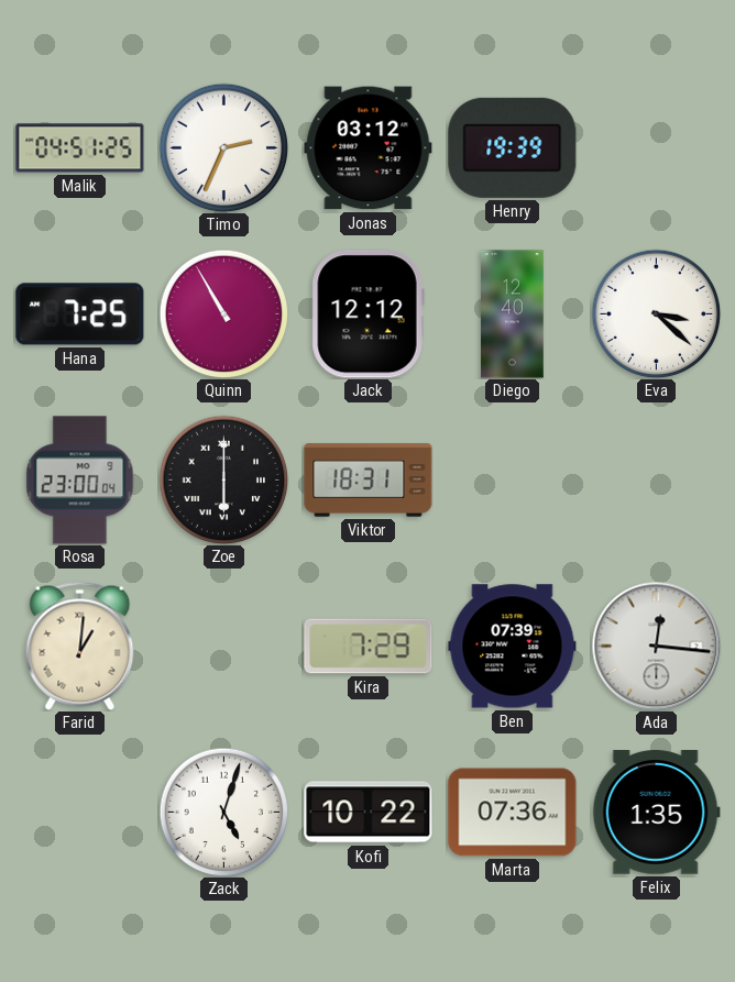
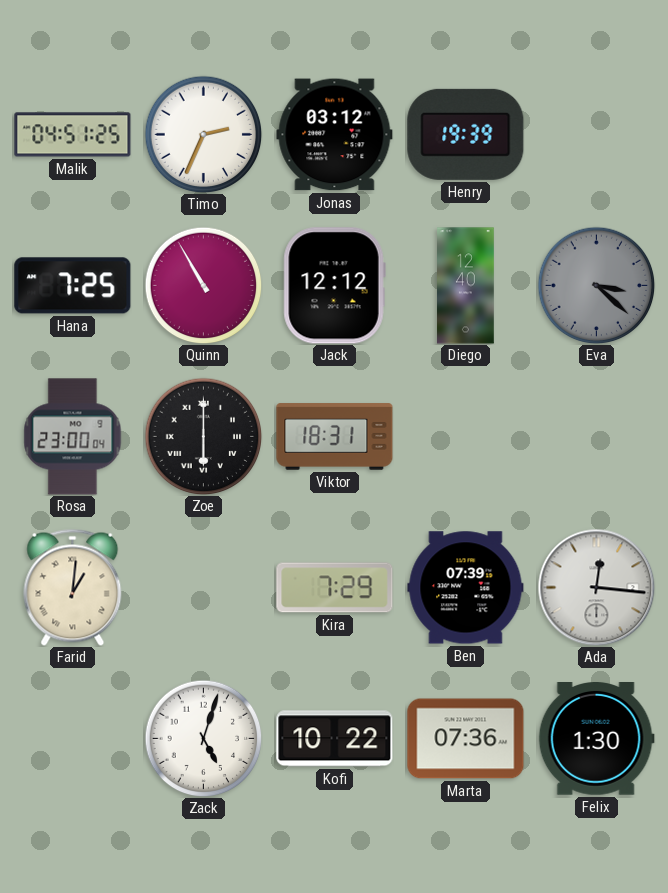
Eva dial: white -> grey (596, 285)
Felix: 1:35 -> 1:30 (596, 739)
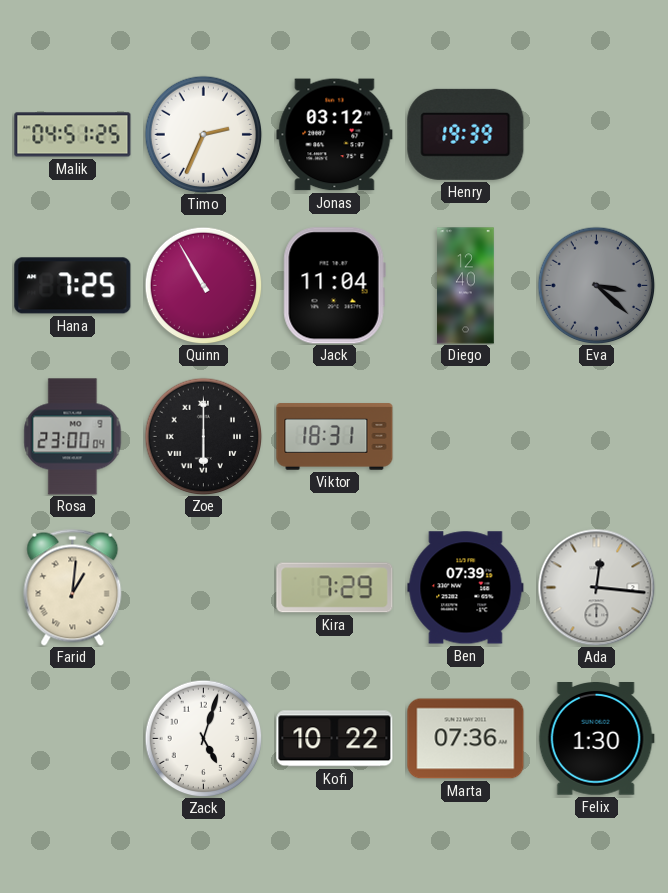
Jack: 12:12 -> 11:04 (334, 286)
